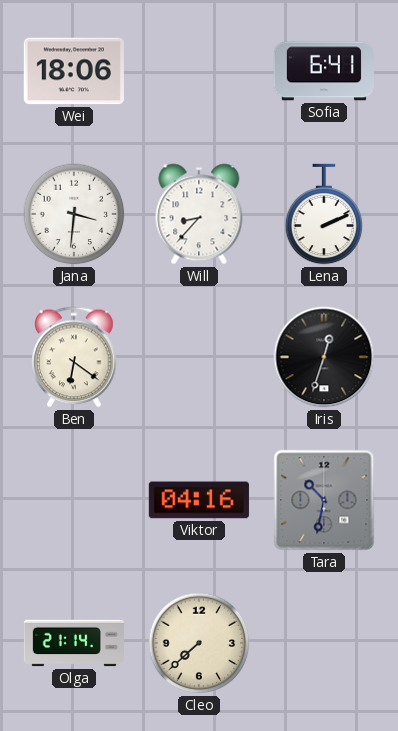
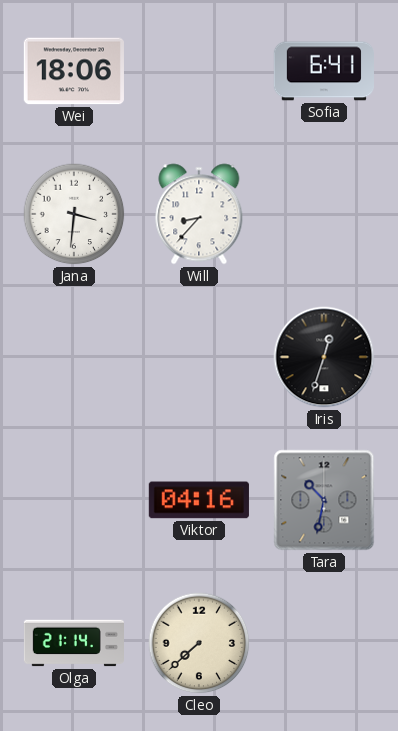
Lena: 2:11 -> none (324, 214)
Ben: 6:21 -> none (74, 357)
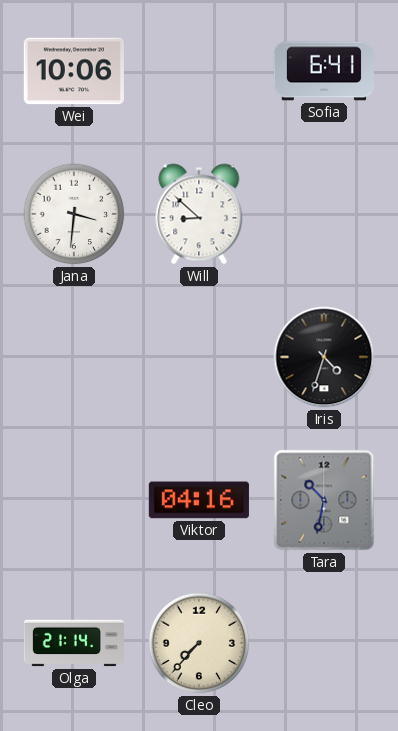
Wei: 18:06 -> 10:06 (74, 71)
Will: 8:37 -> 8:52 (199, 214)
Iris: 12:33 -> 4:33 (324, 357)
Cleo: 7:38 -> 7:37 (199, 643)
